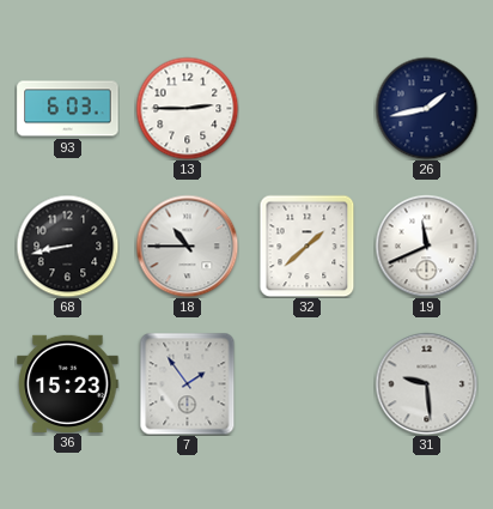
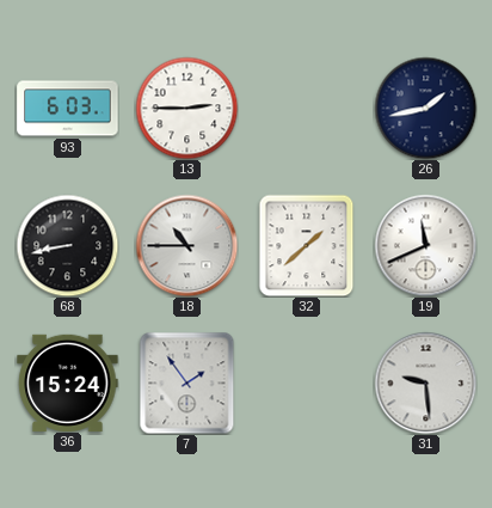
36: 15:23 -> 15:24 (68, 382)
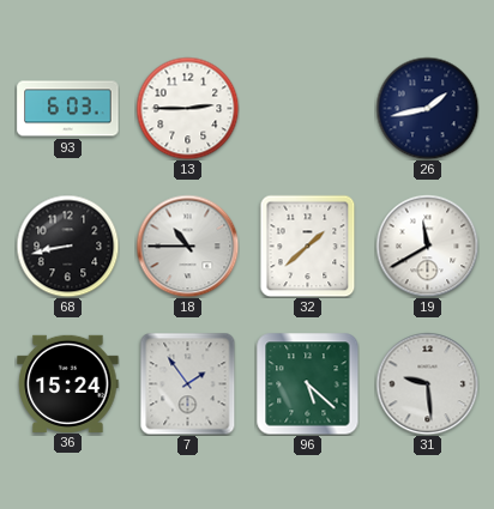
19: 11:41 -> 11:40 (427, 246)
96: none -> 5:22 (307, 383)
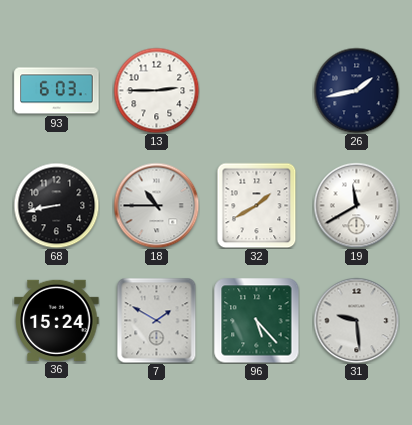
32: 1:38 -> 1:40 (257, 205)
7: 1:54 -> 1:50 (157, 320)
96: 5:22 -> 5:23 (256, 320)
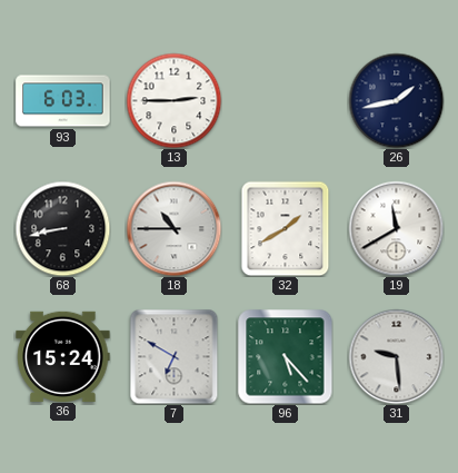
7: 1:50 -> 6:50 (175, 356)
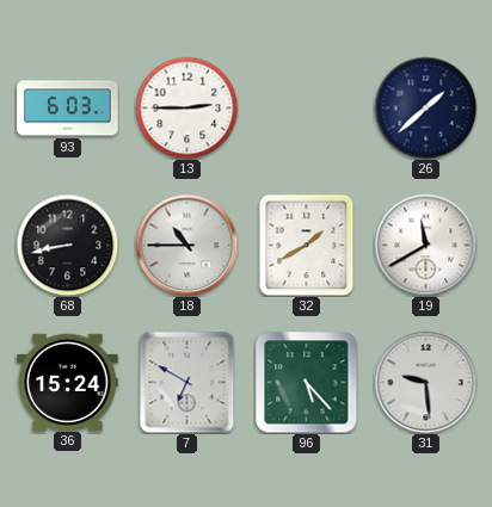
26: 1:43 -> 1:38 (425, 107)
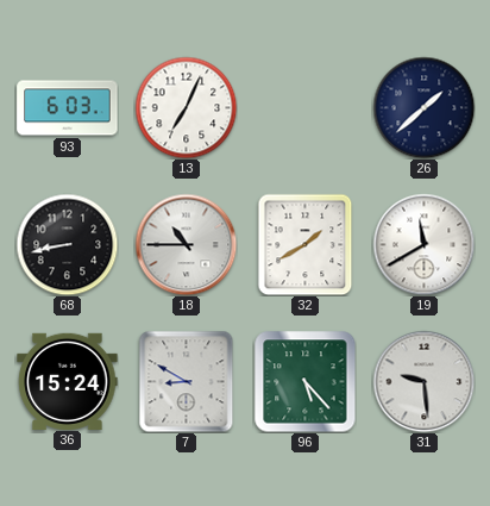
13: 2:45 -> 7:04 (186, 107)
7: 6:50 -> 8:50 (187, 381)
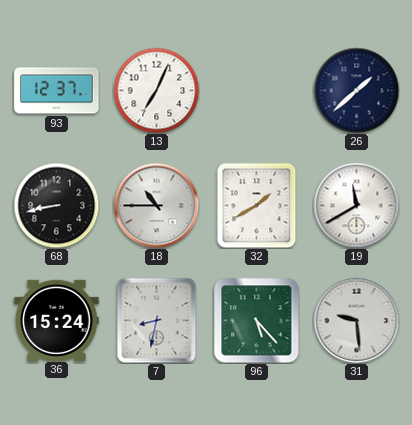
93: 6:03 -> 12:37 (57, 91)
7: 8:50 -> 8:32 (157, 320)
